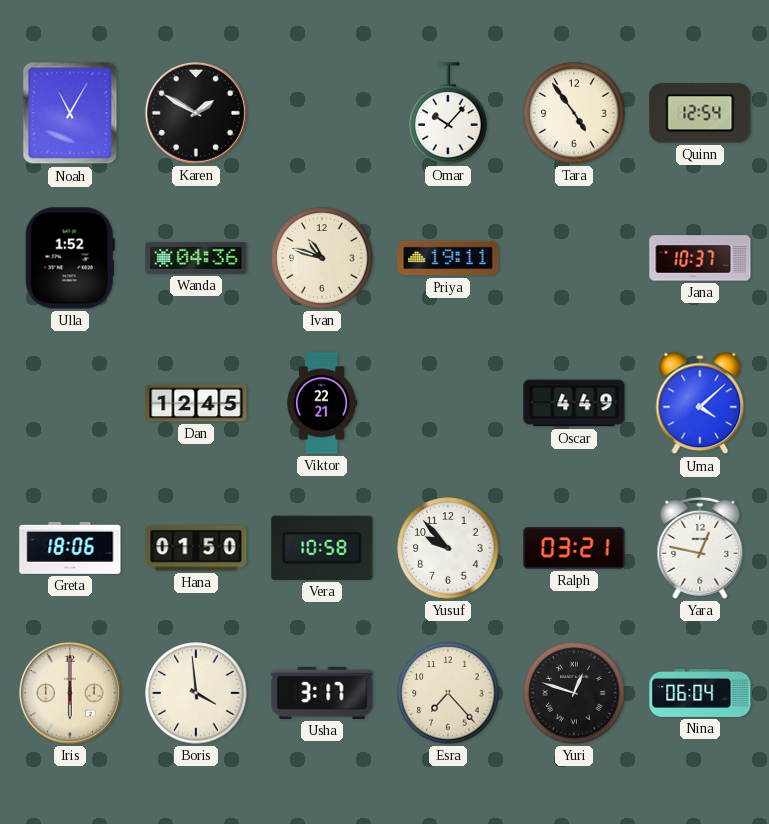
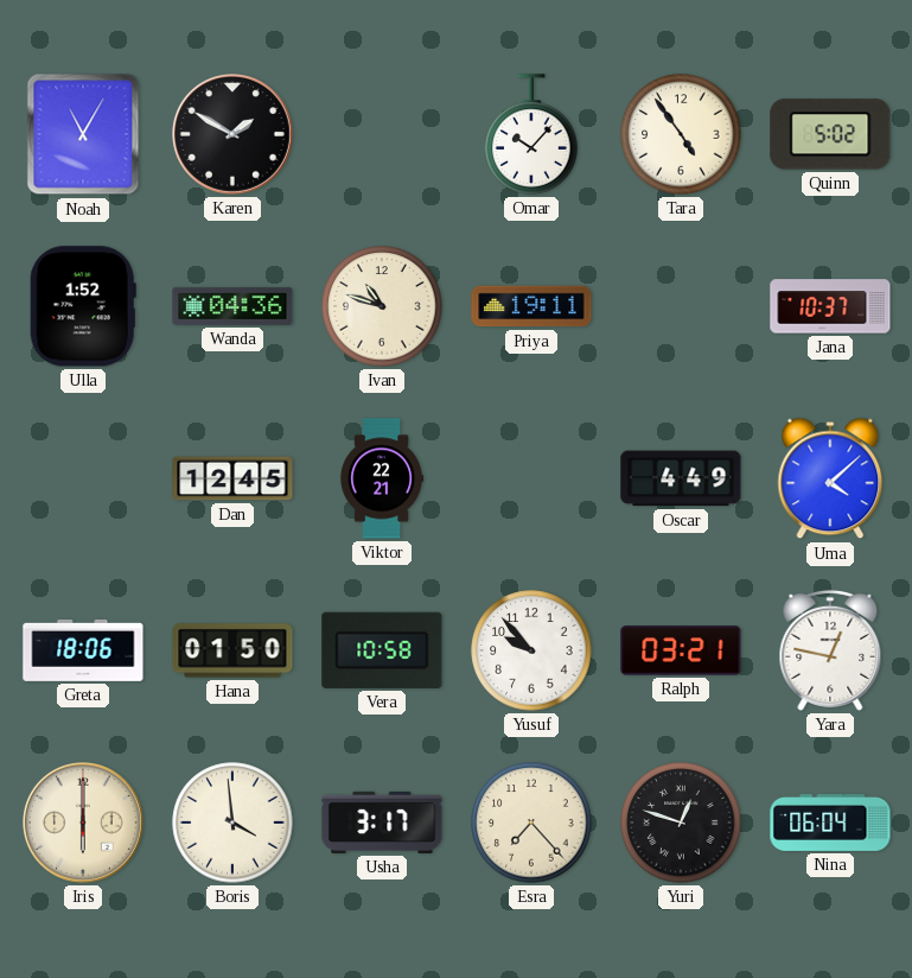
Quinn: 12:54 -> 5:02 (830, 134)
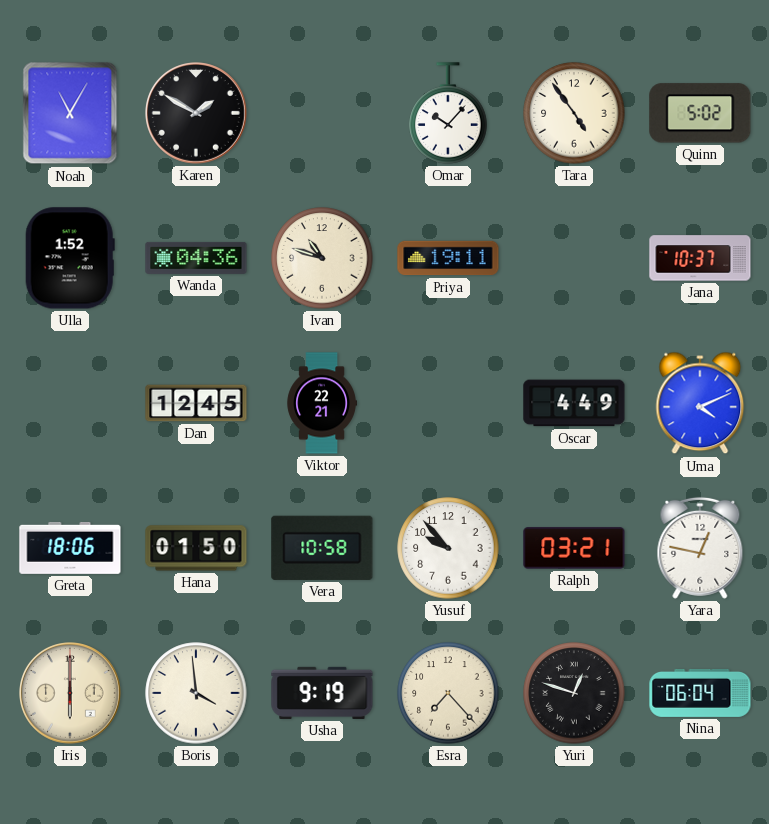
Uma: 4:08 -> 4:11 (700, 403)
Usha: 3:17 -> 9:19 (322, 693)
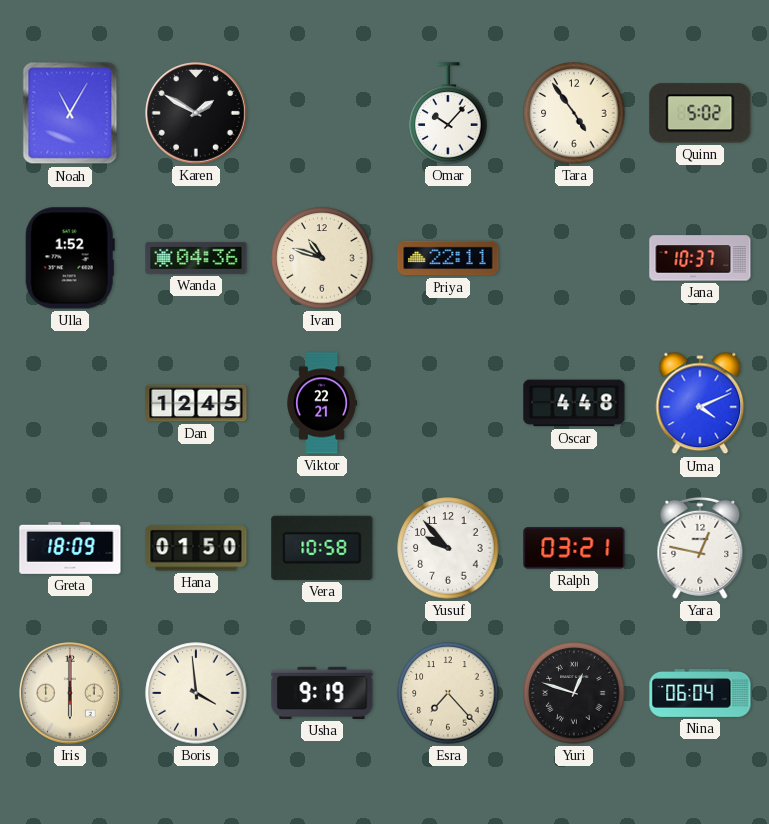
Priya: 19:11 -> 22:11 (448, 258)
Oscar: 4:49 -> 4:48 (574, 403)
Greta: 18:06 -> 18:09 (70, 548)
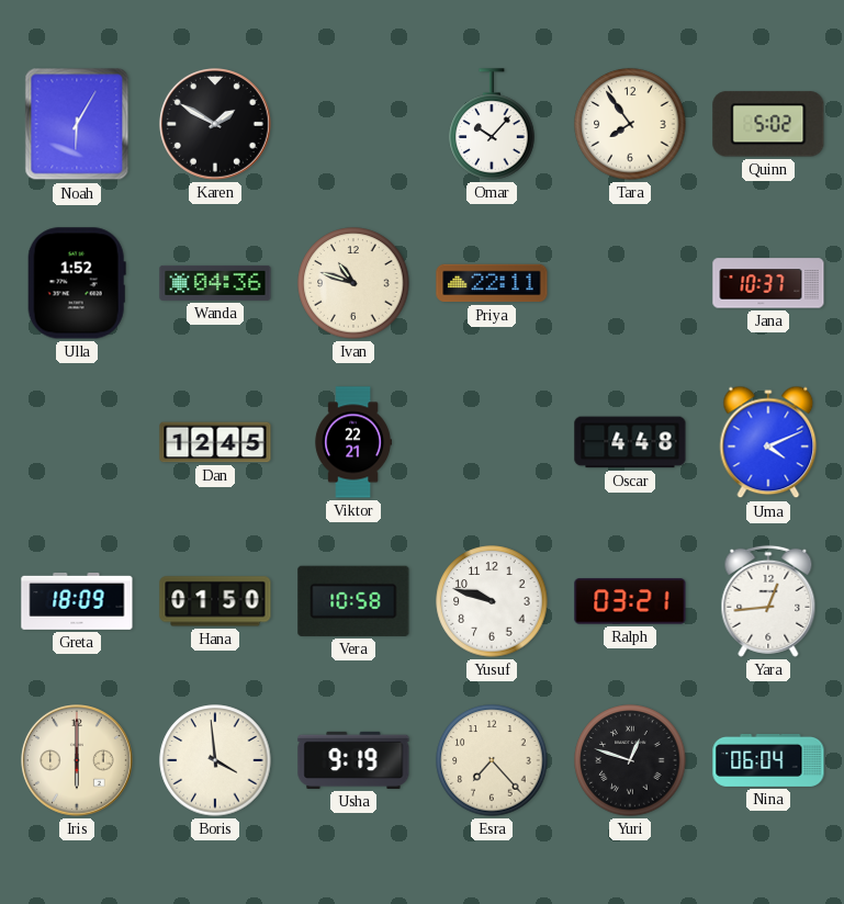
Noah: 11:05 -> 6:05 (77, 124)
Tara: 4:54 -> 7:54 (630, 124)
Yusuf: 9:53 -> 9:48 (492, 601)
Yara: 12:47 -> 12:44 (768, 601)
